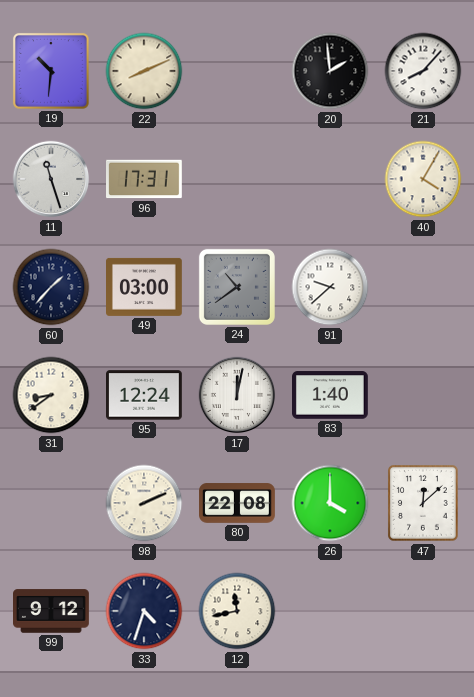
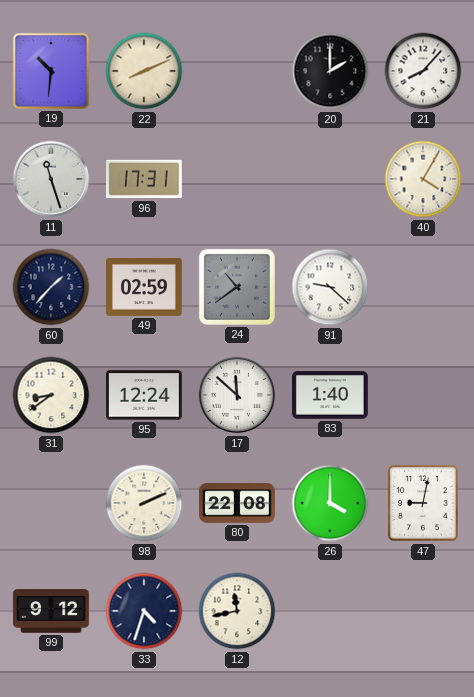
20: 1:59 -> 2:00 (330, 71)
49: 03:00 -> 02:59 (145, 287)
91: 9:38 -> 9:22 (330, 287)
17: 12:02 -> 11:52 (237, 395)
47: 12:08 -> 9:02 (424, 504)
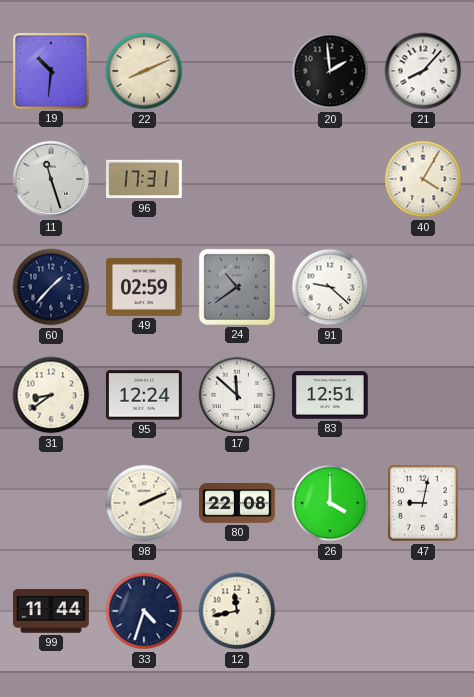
20: 2:00 -> 1:59 (330, 71)
83: 1:40 -> 12:51 (331, 395)
99: 9:12 -> 11:44 (52, 611)
